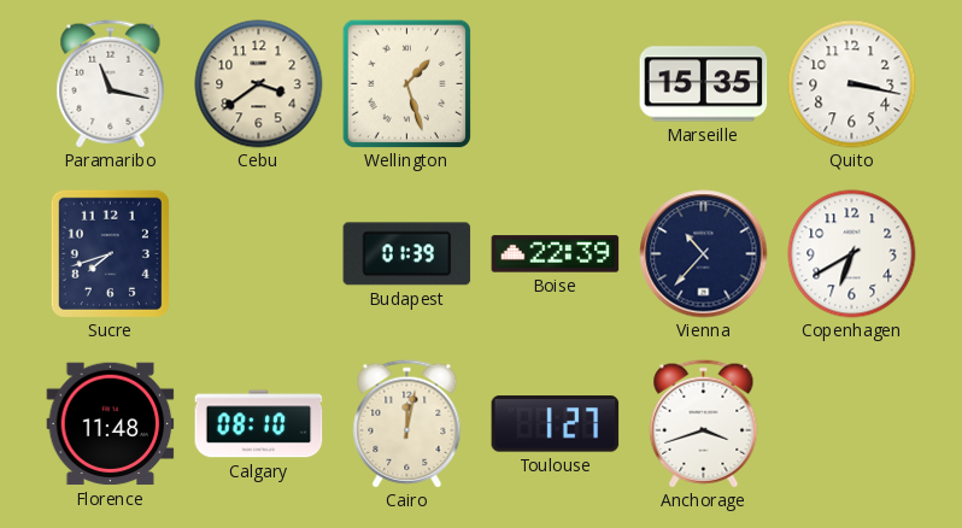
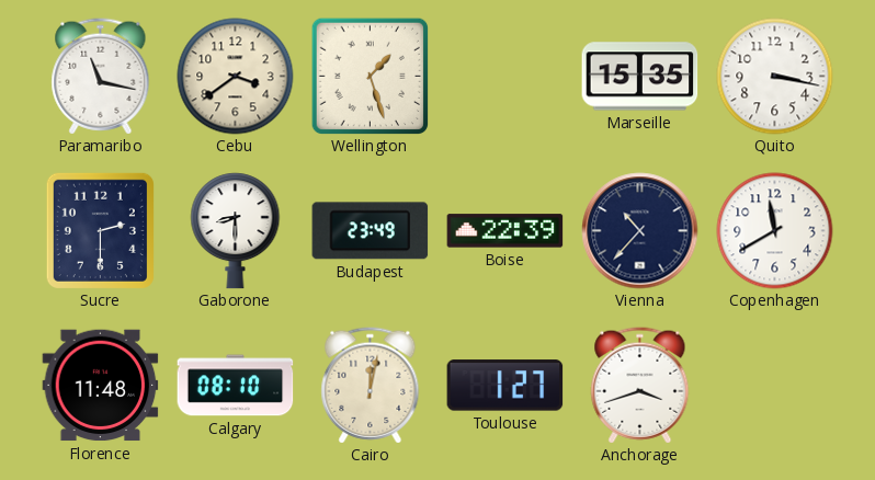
Sucre: 7:42 -> 2:30 (100, 230)
Gaborone: none -> 8:30 (236, 231)
Budapest: 01:39 -> 23:49 (371, 231)
Copenhagen: 6:40 -> 11:40 (775, 231)
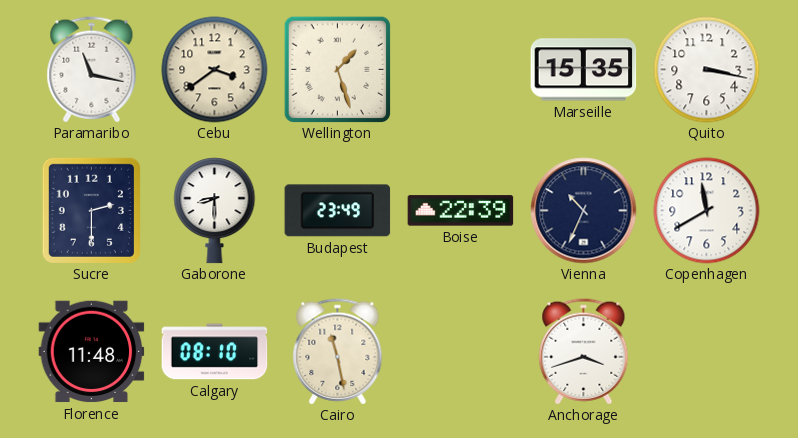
Vienna: 10:37 -> 10:34 (584, 211)
Cairo: 12:02 -> 11:28 (338, 352)
Toulouse: 1:27 -> none (505, 386)
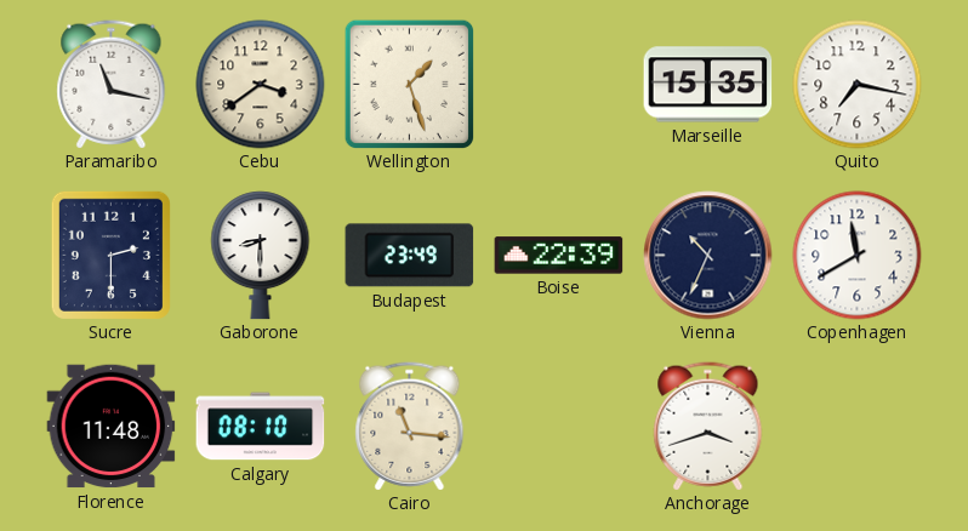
Quito: 3:17 -> 7:17 (858, 85)
Cairo: 11:28 -> 11:16 (410, 427)
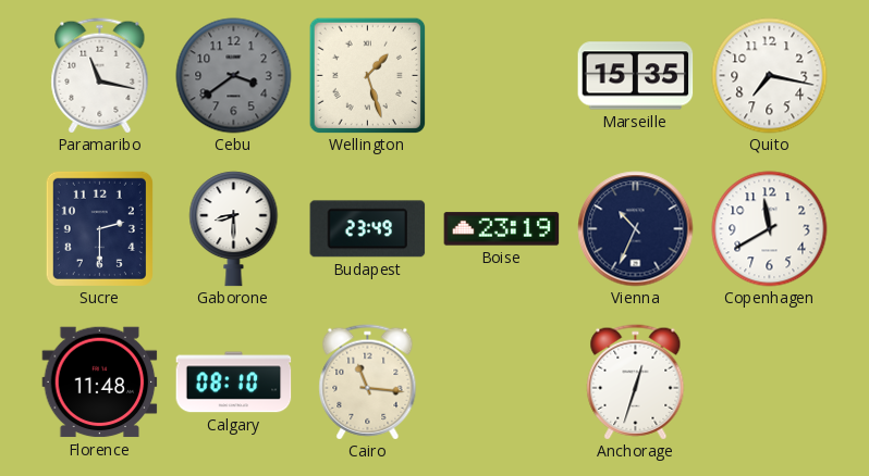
Cebu dial: cream -> grey (234, 76)
Boise: 22:39 -> 23:19 (502, 229)
Anchorage: 3:42 -> 12:33 (636, 383)
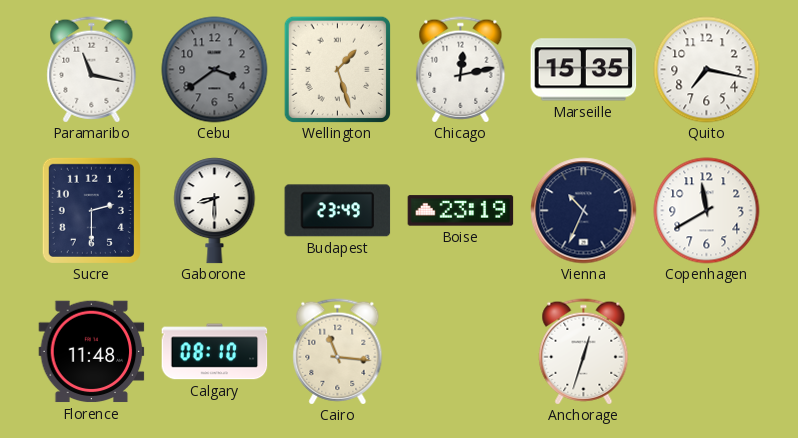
Chicago: none -> 12:13 (461, 70)
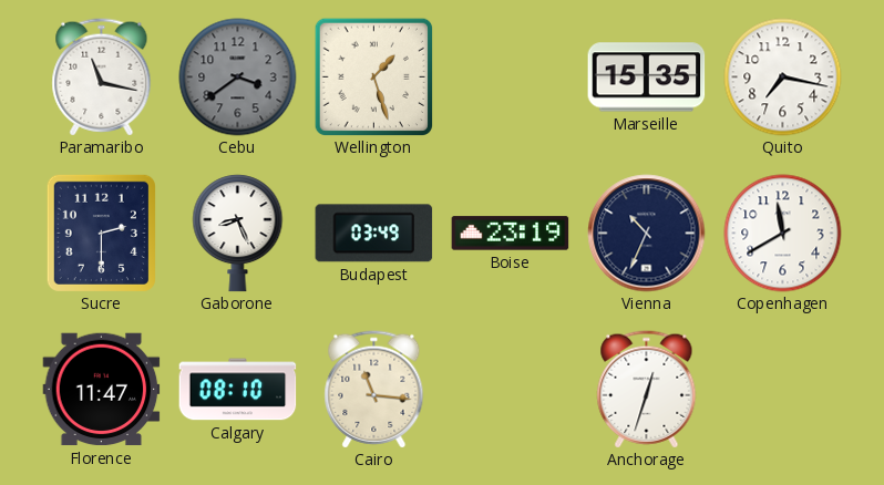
Chicago: 12:13 -> none (461, 70)
Gaborone: 8:30 -> 8:26 (238, 234)
Budapest: 23:49 -> 03:49 (374, 234)
Florence: 11:48 -> 11:47 (102, 390)
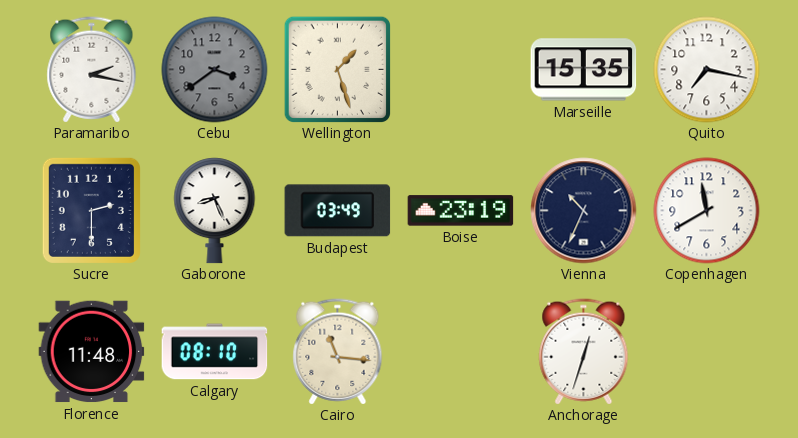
Paramaribo: 11:17 -> 2:17 (92, 70)
Florence: 11:47 -> 11:48 (92, 352)
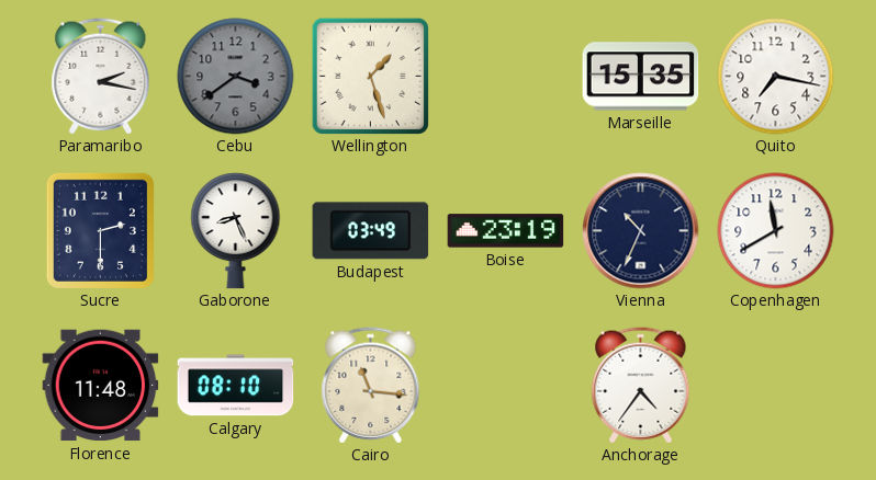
Anchorage: 12:33 -> 4:36 (641, 386)
